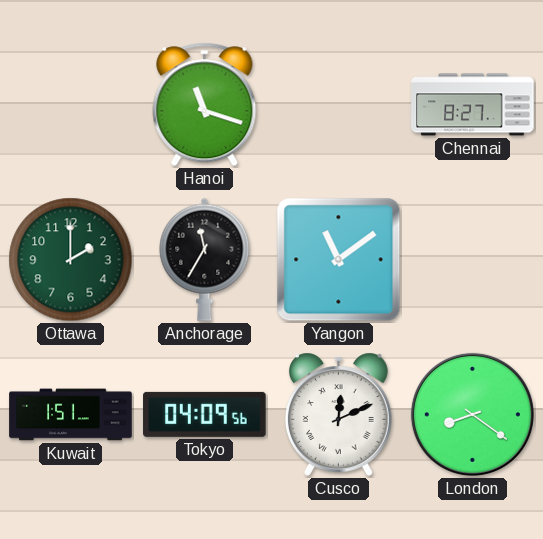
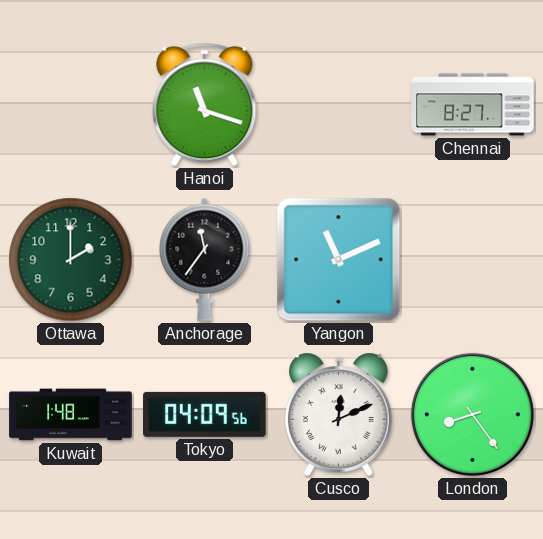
Anchorage: 11:35 -> 11:36 (205, 259)
Yangon: 11:09 -> 11:11 (339, 260)
Kuwait: 1:51 -> 1:48 (71, 415)
London: 8:21 -> 8:24 (472, 414)
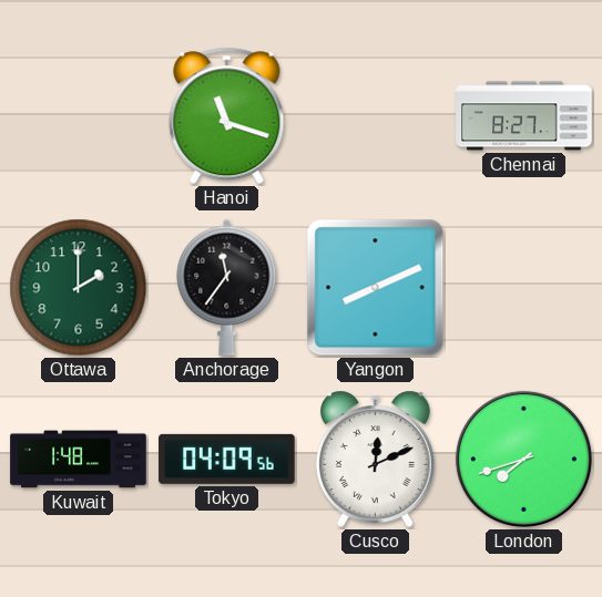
Yangon: 11:11 -> 8:11 (376, 288)
London: 8:24 -> 7:42 (523, 459)
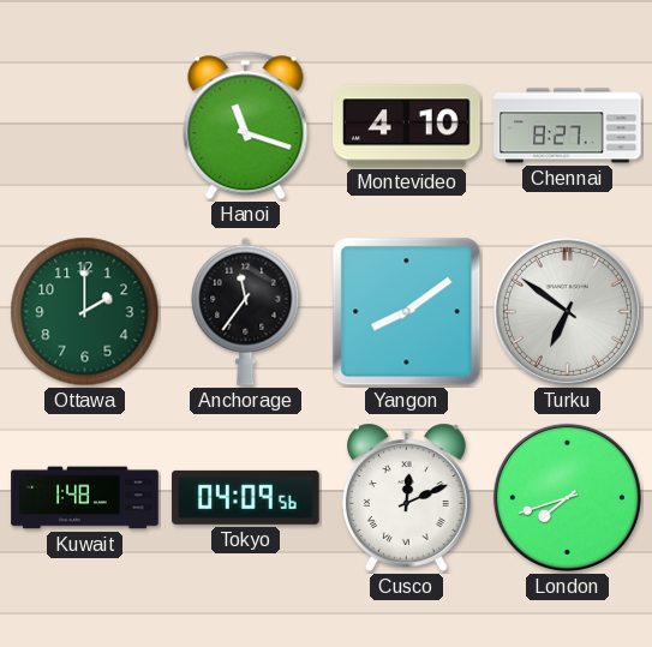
Montevideo: none -> 4:10 (407, 126)
Yangon: 8:11 -> 8:09 (407, 312)
Turku: none -> 6:51 (567, 311)
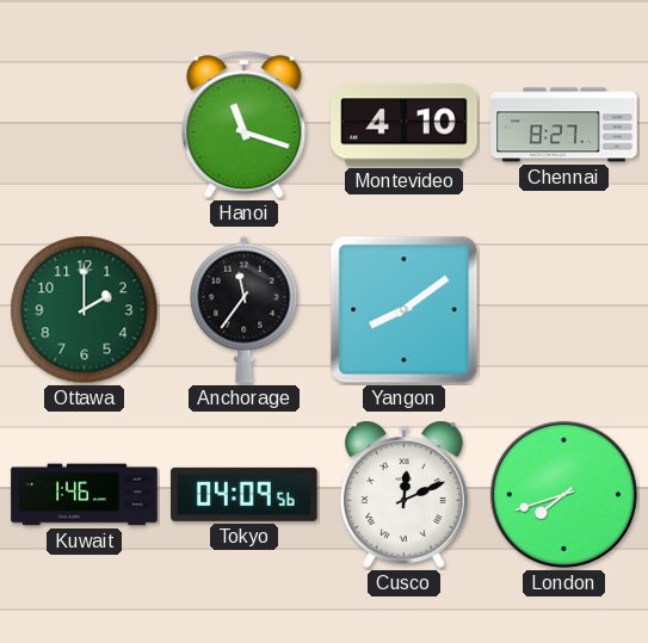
Turku: 6:51 -> none (567, 311)
Kuwait: 1:48 -> 1:46 (85, 495)
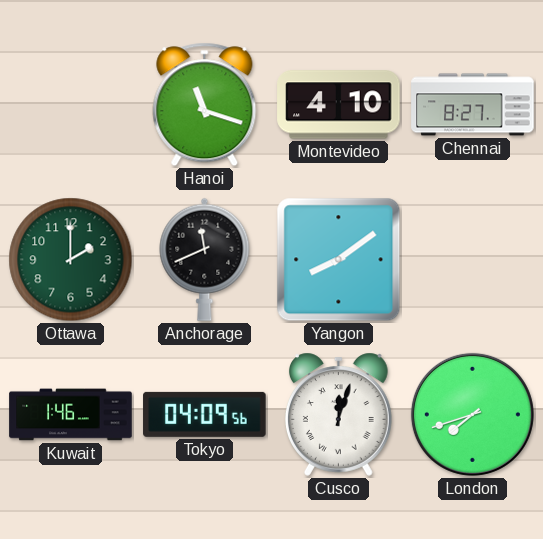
Anchorage: 11:36 -> 11:41 (205, 259)
Cusco: 12:11 -> 12:03 (339, 414)
